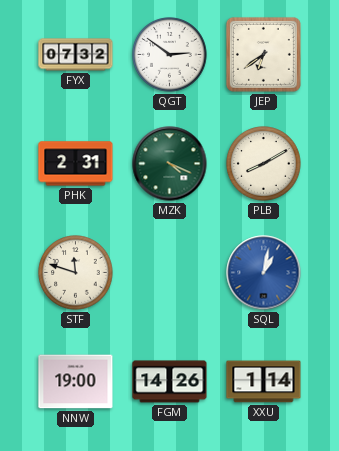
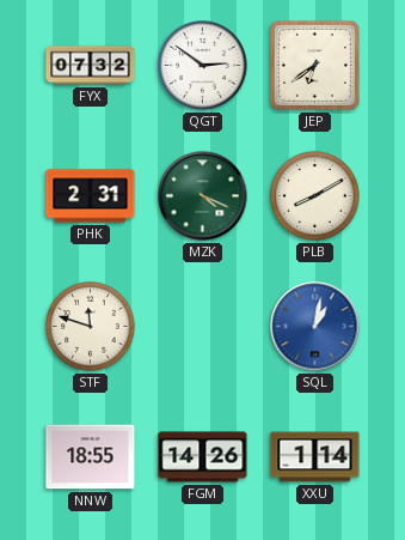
NNW: 19:00 -> 18:55 (91, 457)
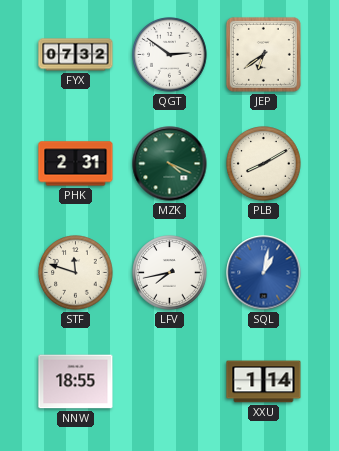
LFV: none -> 7:43 (170, 273)
FGM: 14:26 -> none (203, 457)
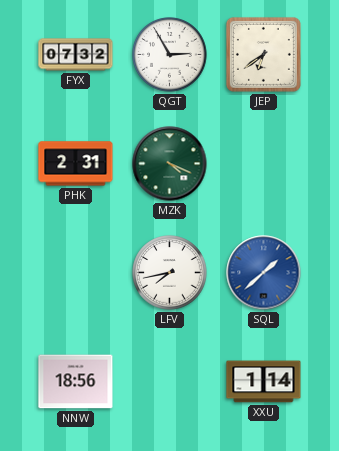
QGT: 2:51 -> 2:55 (170, 55)
PLB: 8:10 -> none (264, 164)
STF: 11:48 -> none (76, 273)
SQL: 1:02 -> 1:38 (264, 273)
NNW: 18:55 -> 18:56 (76, 382)
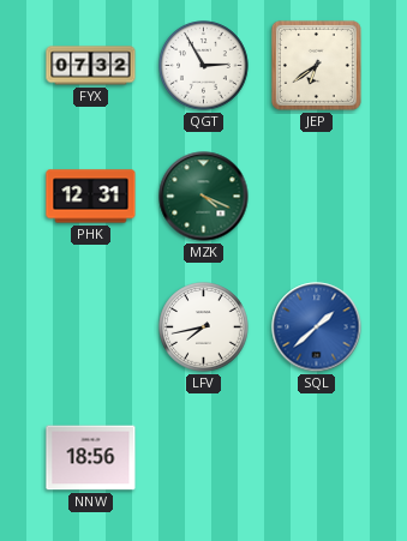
PHK: 2:31 -> 12:31 (91, 197)
XXU: 1:14 -> none (264, 382)
